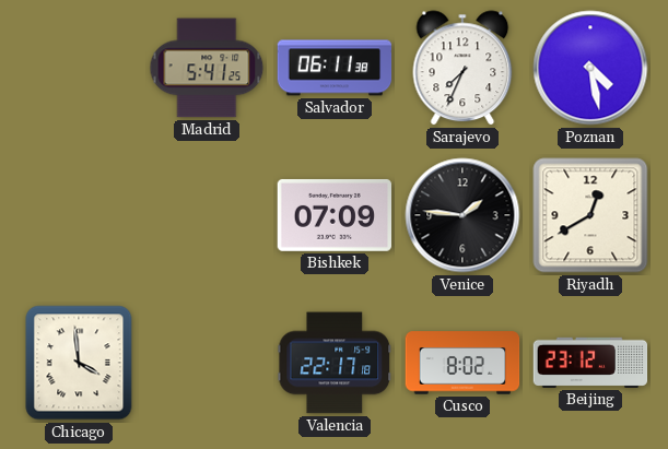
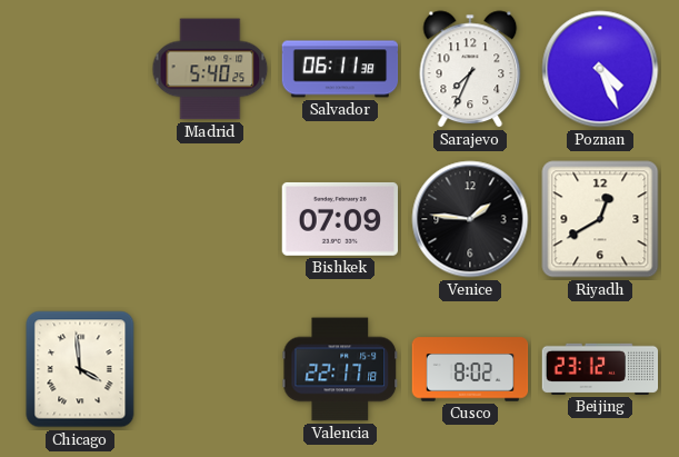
Madrid: 5:41 -> 5:40 (210, 69)
Poznan: 4:28 -> 4:26 (600, 69)
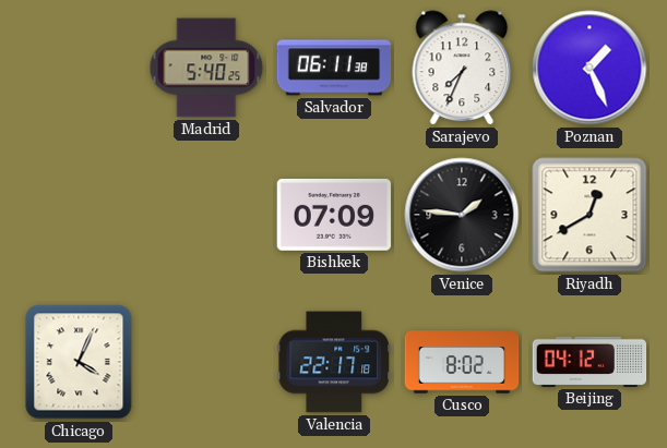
Poznan: 4:26 -> 1:26 (589, 68)
Chicago: 3:59 -> 4:04 (79, 362)
Beijing: 23:12 -> 04:12 (589, 362)
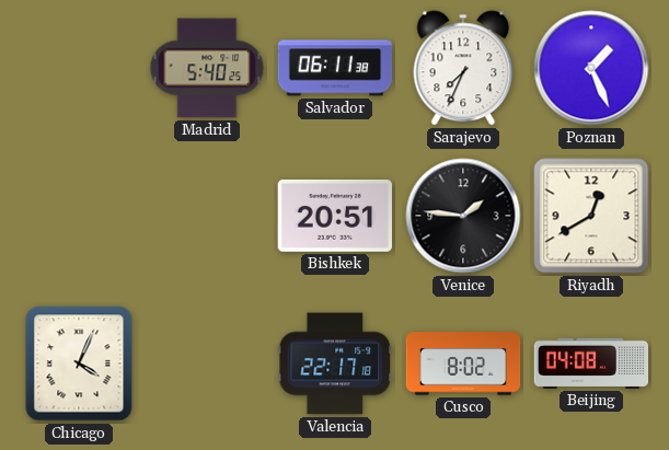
Bishkek: 07:09 -> 20:51 (335, 216)
Beijing: 04:12 -> 04:08 (591, 364)
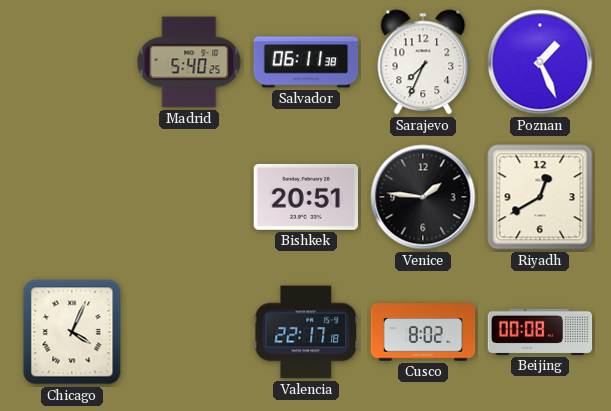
Beijing: 04:08 -> 00:08 (540, 332)
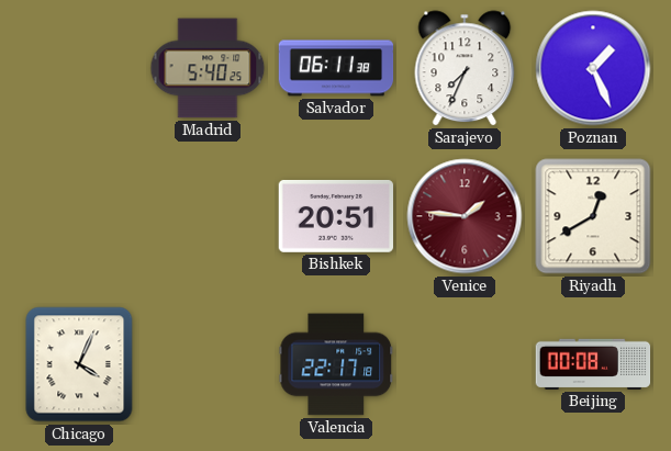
Venice dial: black -> burgundy (465, 216)
Cusco: 8:02 -> none (423, 332)
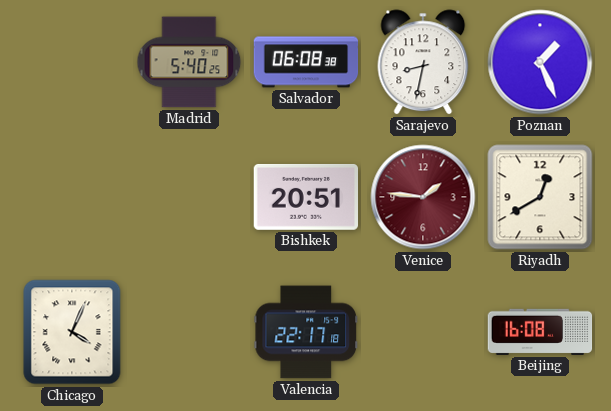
Salvador: 06:11 -> 06:08 (306, 62)
Sarajevo: 7:34 -> 8:32 (423, 62)
Beijing: 00:08 -> 16:08 (540, 332)
